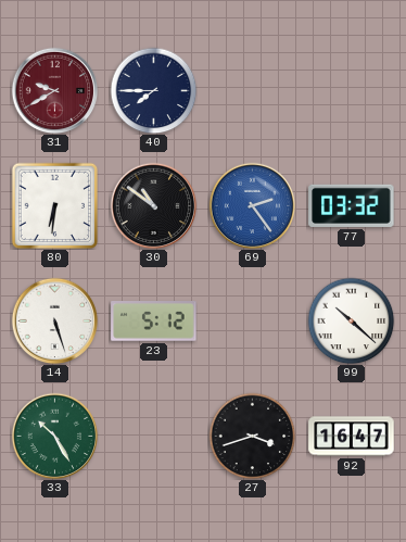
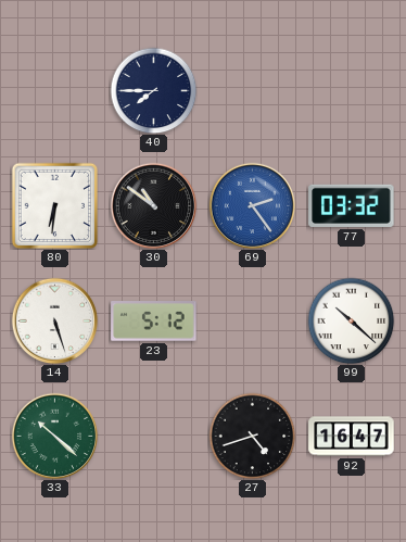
31: 9:40 -> none (54, 90)
33: 10:25 -> 10:22 (54, 436)
27: 3:42 -> 4:42 (252, 436)
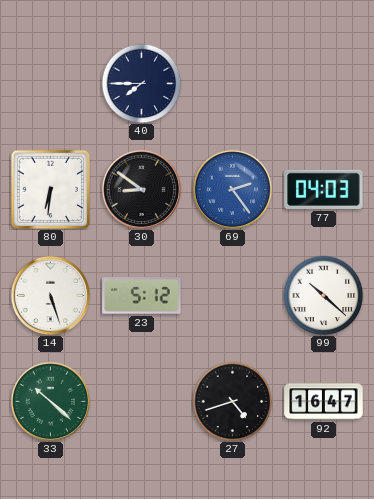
30: 10:51 -> 8:51 (141, 189)
77: 03:32 -> 04:03 (324, 189)
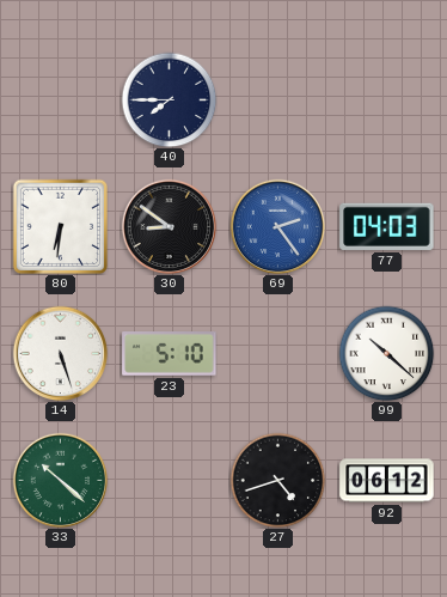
23: 5:12 -> 5:10 (170, 354)
92: 16:47 -> 06:12 (387, 481)
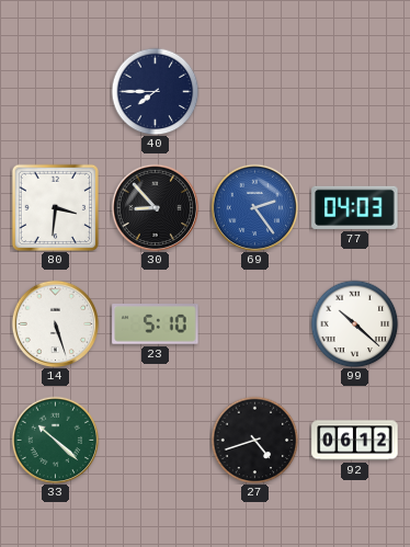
80: 6:31 -> 3:31 (55, 207)
30: 8:51 -> 8:53 (155, 207)
